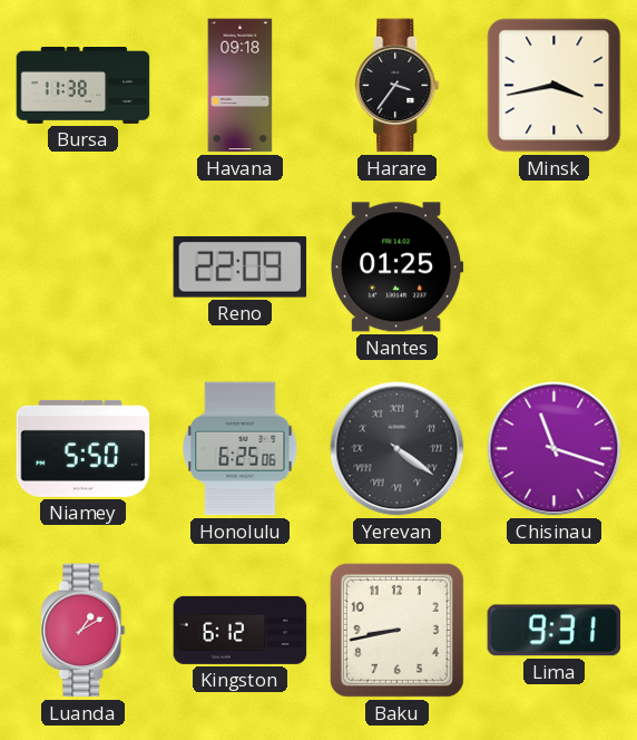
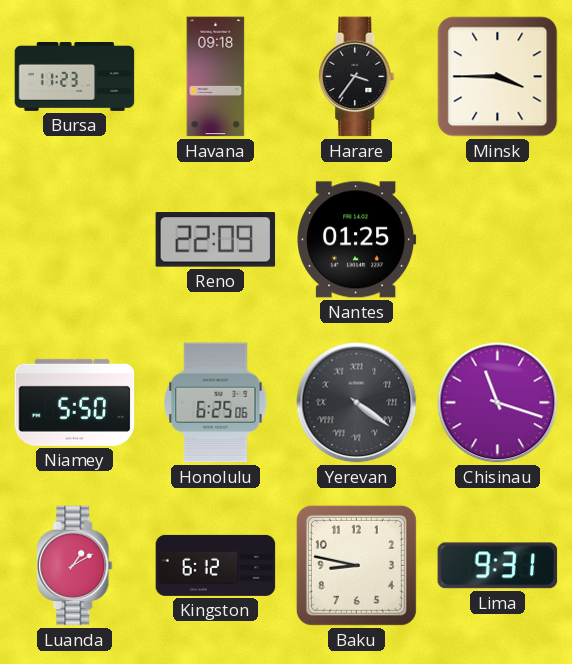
Bursa: 11:38 -> 11:23 (75, 77)
Minsk: 3:43 -> 3:45 (498, 77)
Baku: 8:43 -> 8:47 (356, 565)
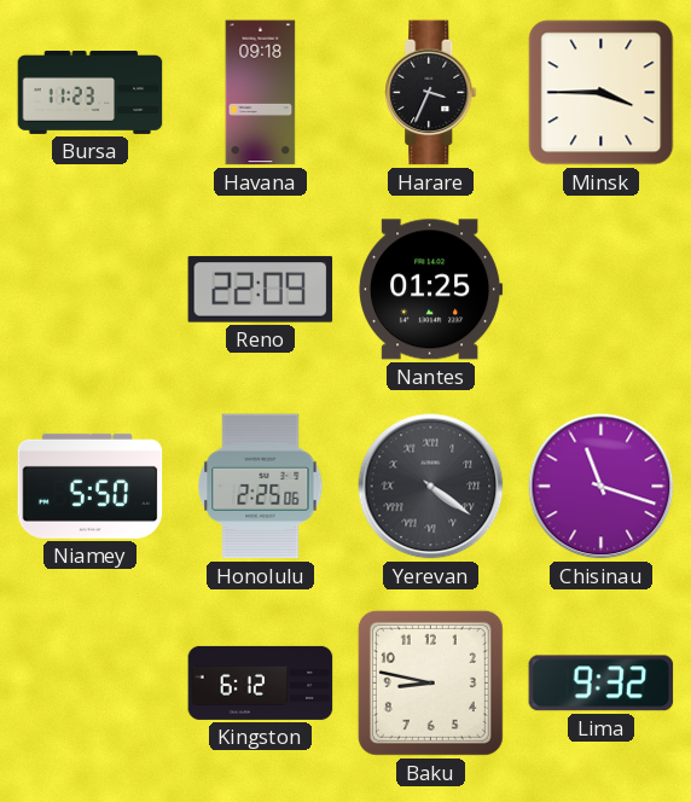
Harare: 3:36 -> 3:34 (431, 93)
Honolulu: 6:25 -> 2:25 (261, 487)
Luanda: 1:10 -> none (75, 566)
Lima: 9:31 -> 9:32 (602, 684)
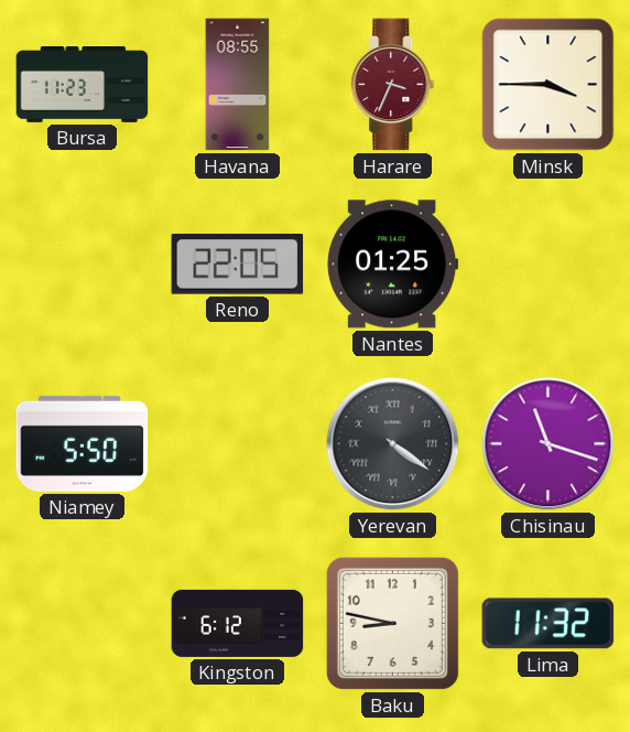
Havana: 09:18 -> 08:55 (238, 85)
Harare dial: black -> burgundy (393, 85)
Reno: 22:09 -> 22:05 (238, 265)
Honolulu: 2:25 -> none (261, 487)
Lima: 9:32 -> 11:32 (548, 624)
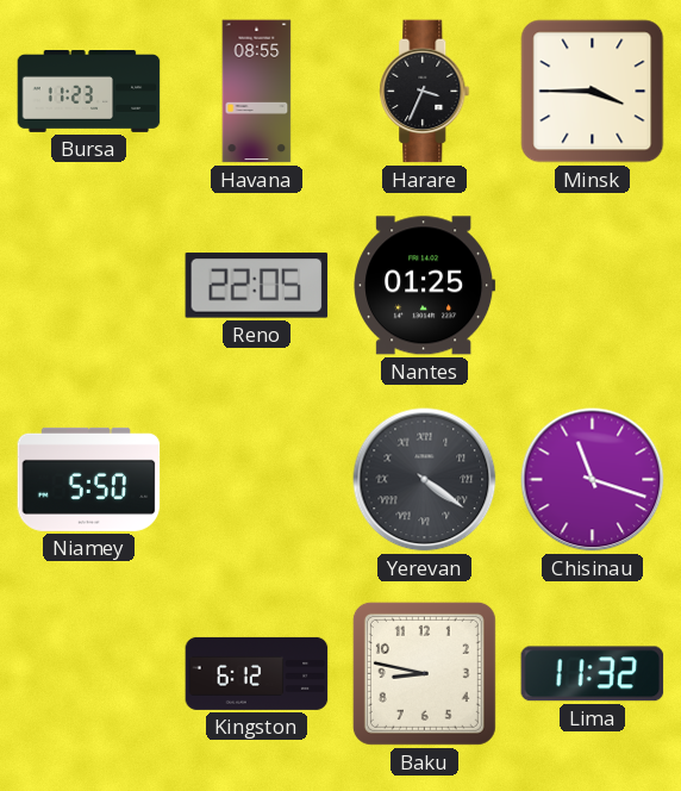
Harare dial: burgundy -> black (425, 92)
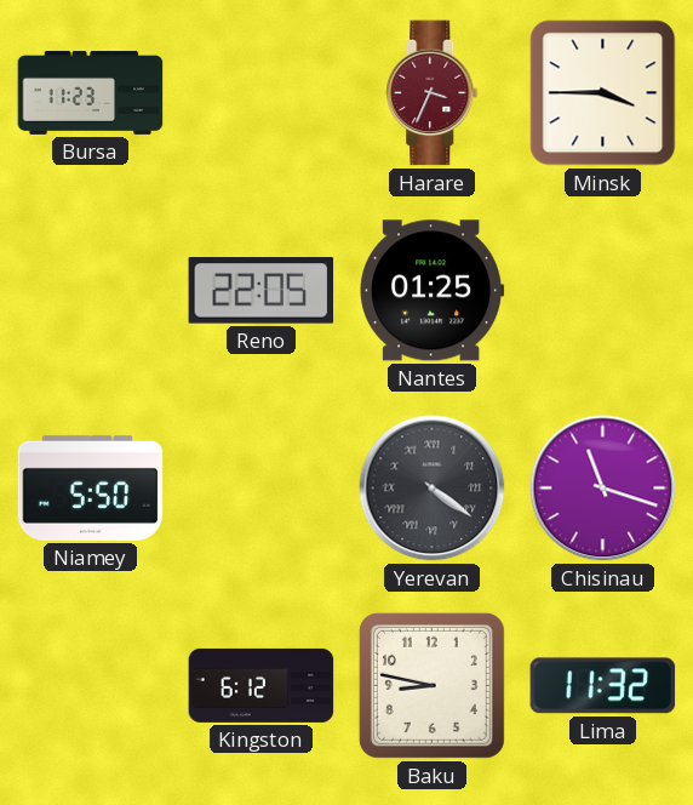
Havana: 08:55 -> none (257, 92)
Harare dial: black -> burgundy (433, 93)
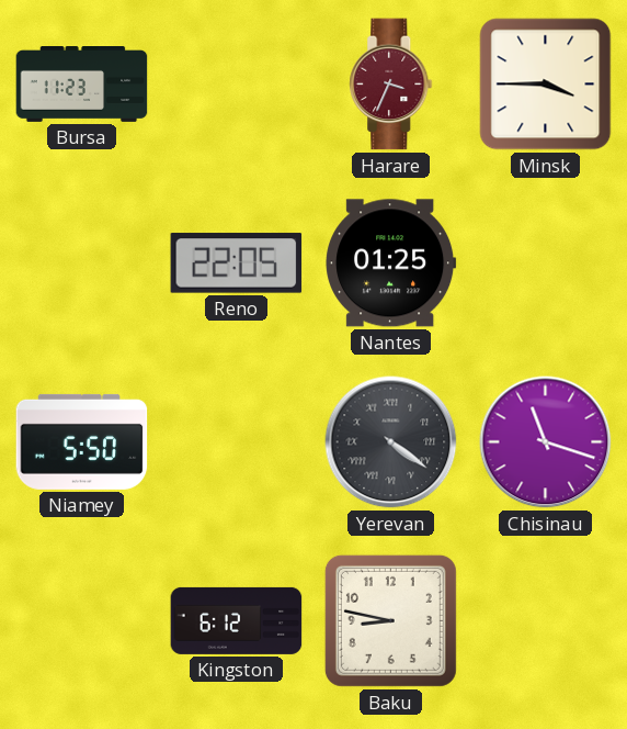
Lima: 11:32 -> none (603, 686)
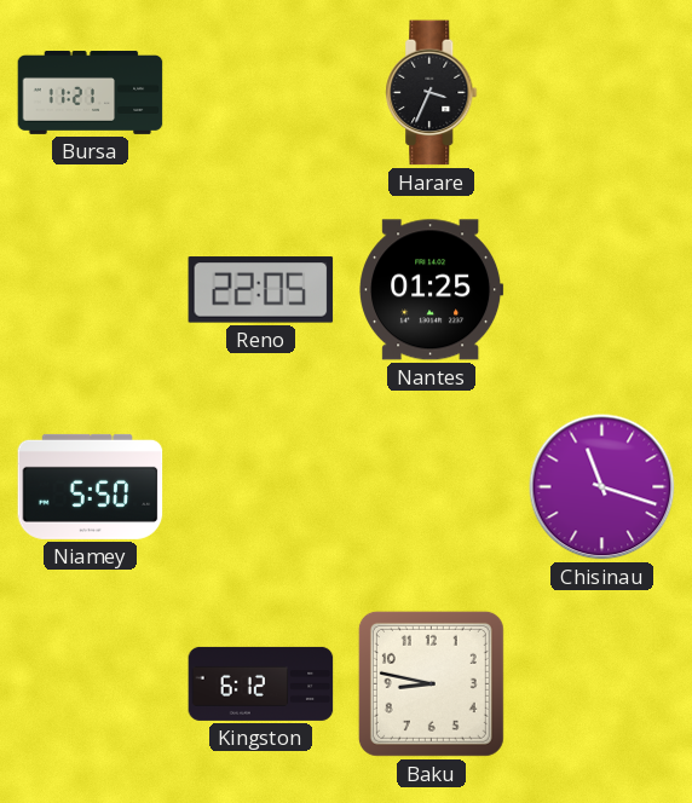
Bursa: 11:23 -> 11:21 (91, 93)
Harare dial: burgundy -> black (432, 93)
Minsk: 3:45 -> none (546, 85)
Yerevan: 4:21 -> none (391, 442)
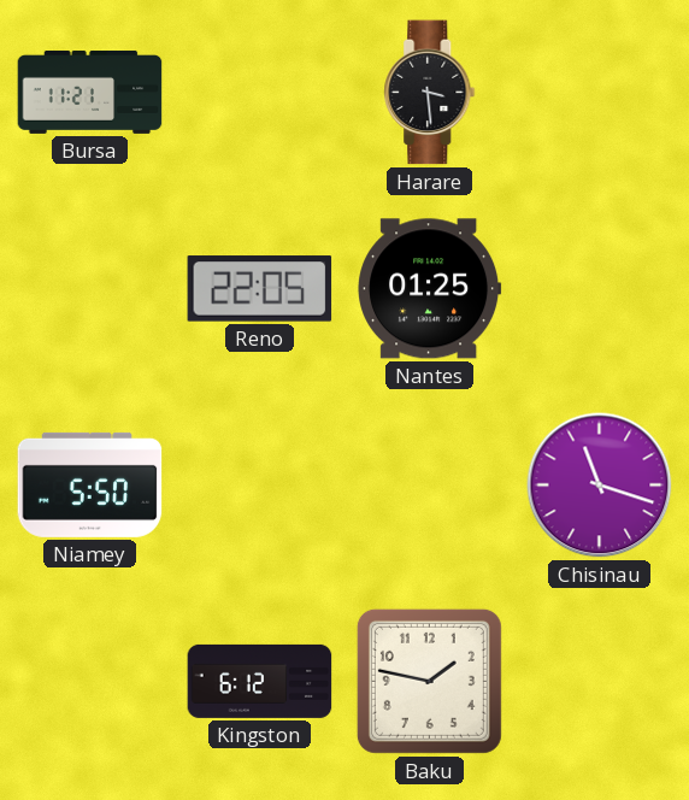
Harare: 3:34 -> 3:29 (430, 93)
Baku: 8:47 -> 1:47 (429, 681)
